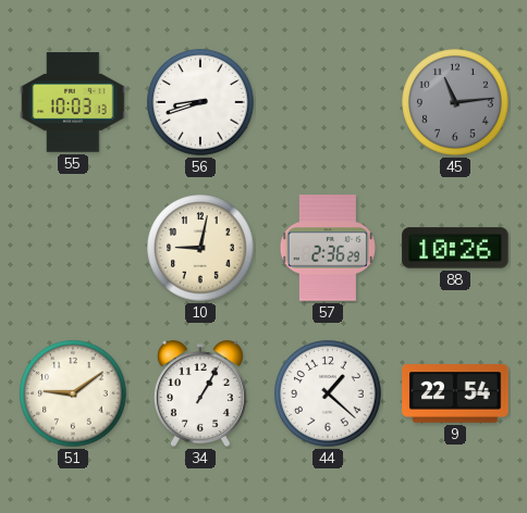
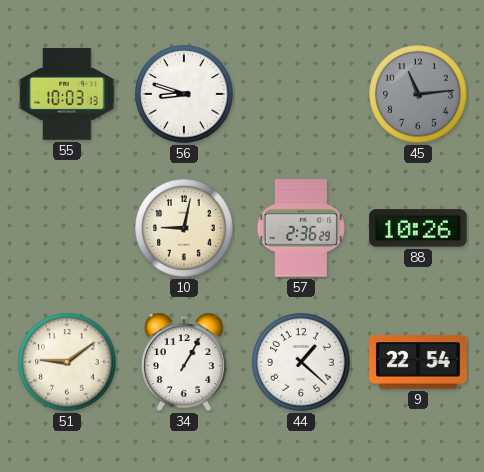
56: 8:42 -> 8:48 (184, 94)
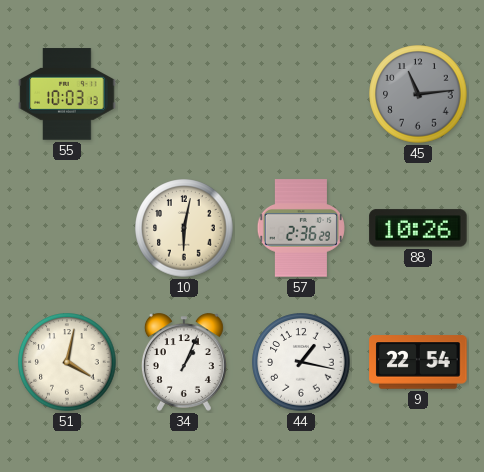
56: 8:48 -> none (184, 94)
10: 9:02 -> 6:02 (184, 228)
51: 9:09 -> 4:02 (67, 362)
34: 1:05 -> 1:04 (184, 362)
44: 1:22 -> 1:17 (301, 362)
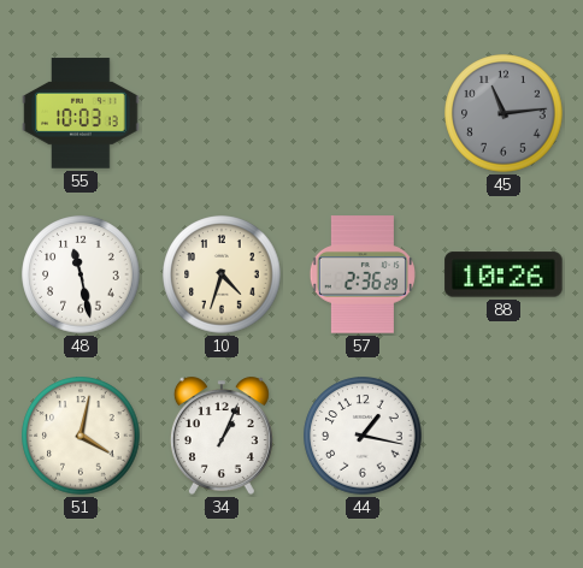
48: none -> 11:28 (81, 274)
10: 6:02 -> 4:33 (222, 274)
9: 22:54 -> none (418, 362)
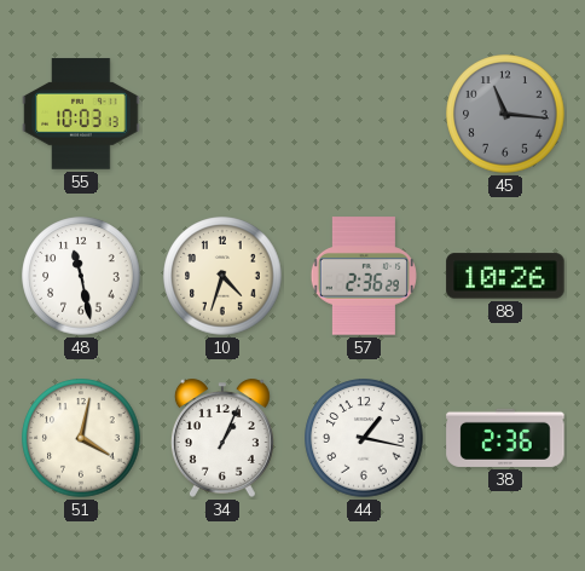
45: 11:14 -> 11:16 (505, 114)
38: none -> 2:36 (505, 438)
